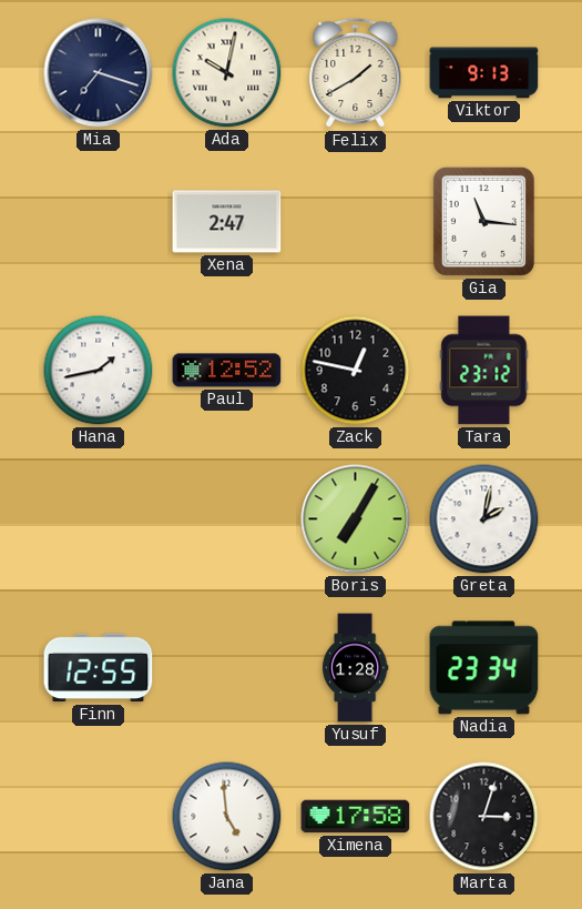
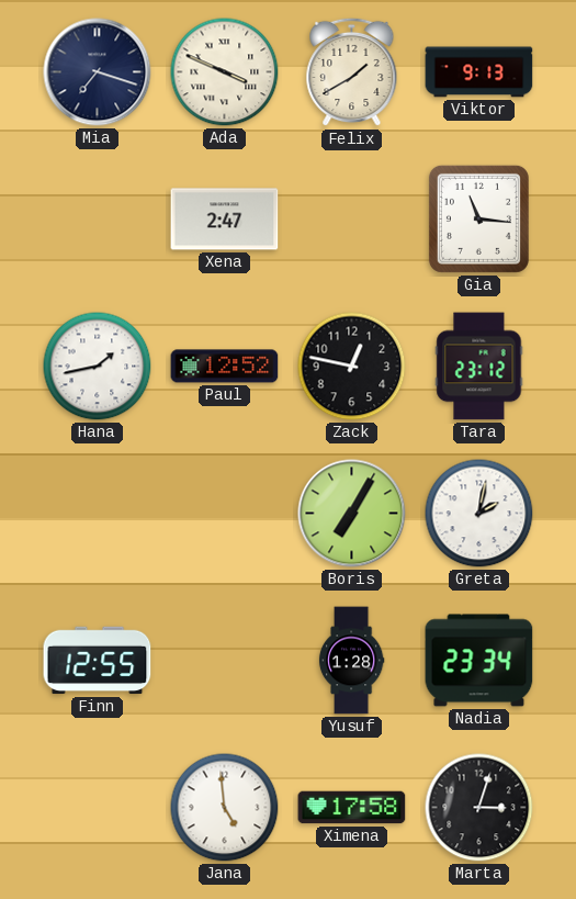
Ada: 10:02 -> 3:49 (225, 72)
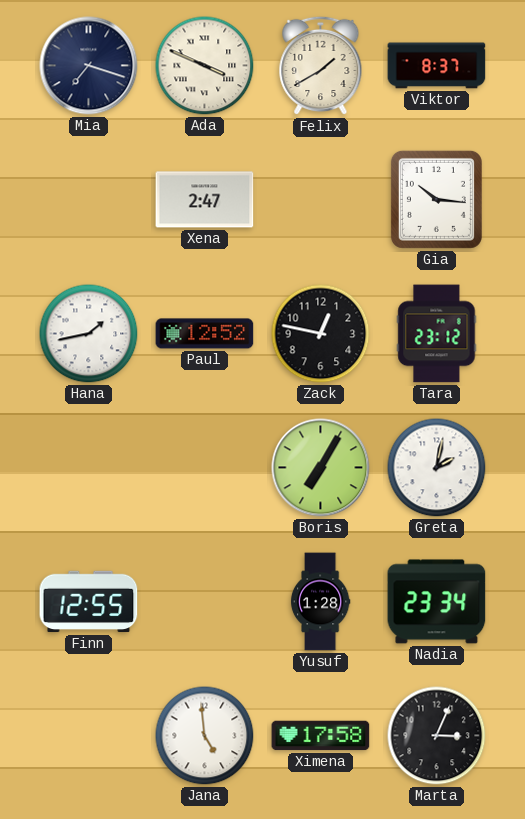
Viktor: 9:13 -> 8:37 (437, 66)
Gia: 11:16 -> 10:16 (436, 199)
Marta: 3:03 -> 3:04 (437, 736)
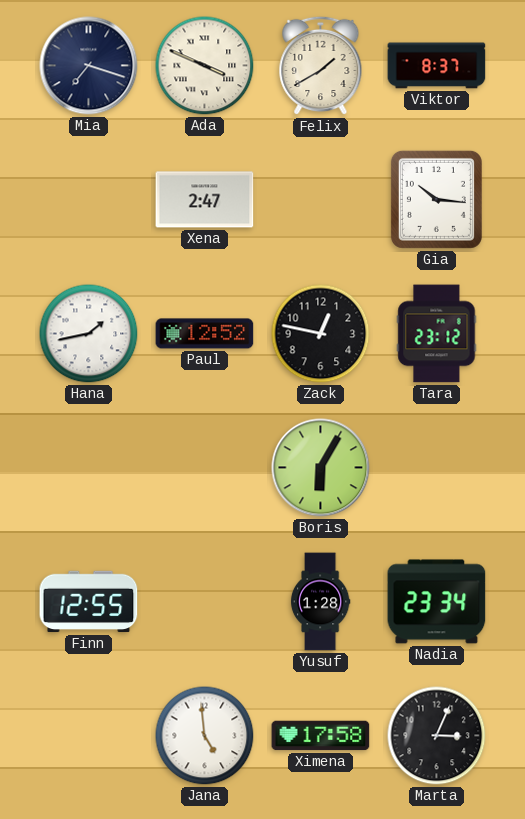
Boris: 7:05 -> 6:05 (321, 468)
Greta: 2:02 -> none (437, 468)
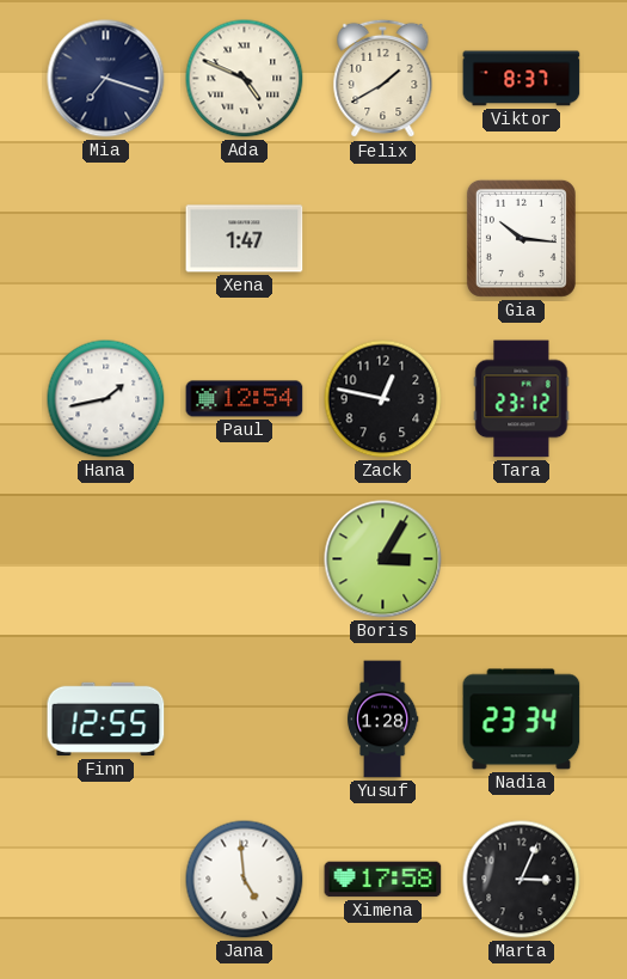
Ada: 3:49 -> 4:49 (245, 79)
Xena: 2:47 -> 1:47 (245, 239)
Paul: 12:52 -> 12:54 (245, 399)
Boris: 6:05 -> 3:05 (383, 559)
